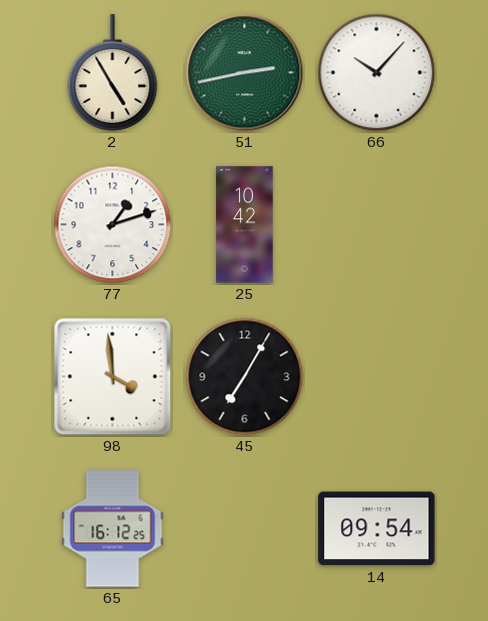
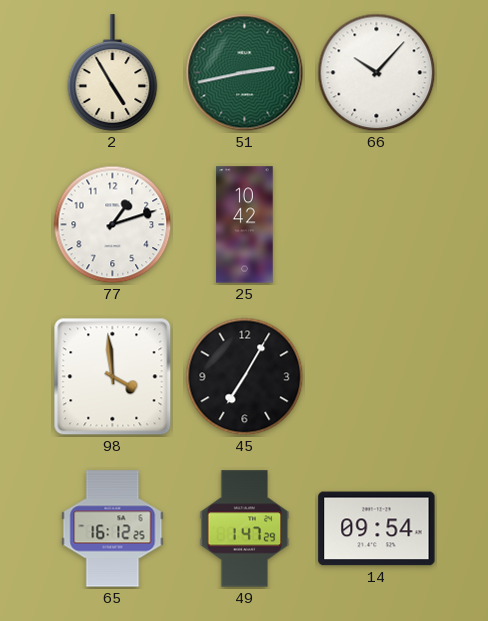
49: none -> 1:47 (245, 529)
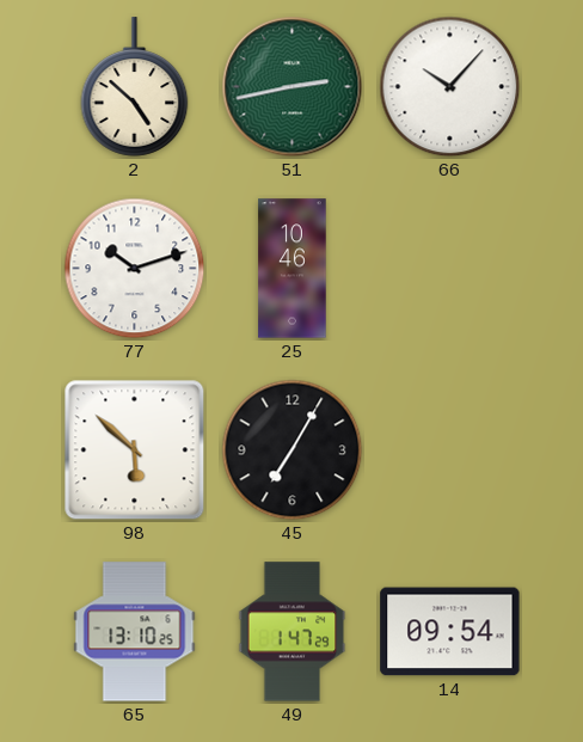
2: 4:55 -> 4:52 (135, 87)
77: 1:12 -> 10:12 (135, 269)
25: 10:42 -> 10:46 (293, 269)
98: 3:59 -> 5:52 (135, 450)
65: 16:12 -> 13:10 (135, 632)
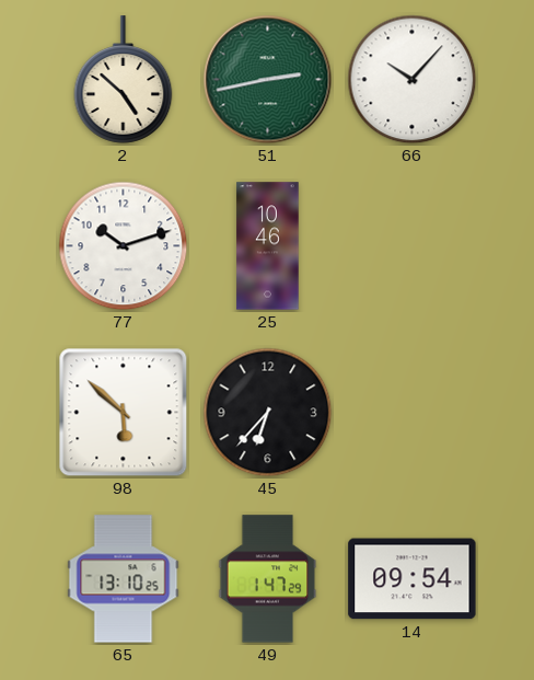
45: 7:05 -> 6:37 (268, 413)
